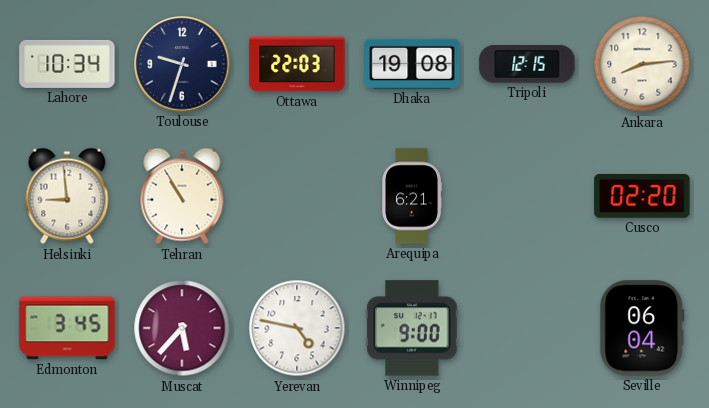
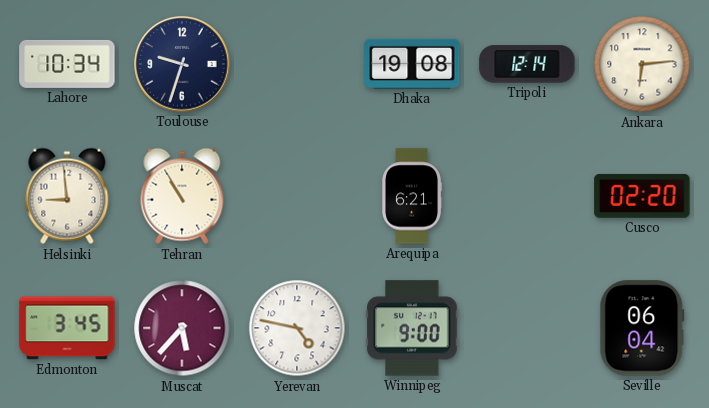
Ottawa: 22:03 -> none (297, 64)
Tripoli: 12:15 -> 12:14 (527, 64)
Ankara: 8:14 -> 6:14 (642, 64)
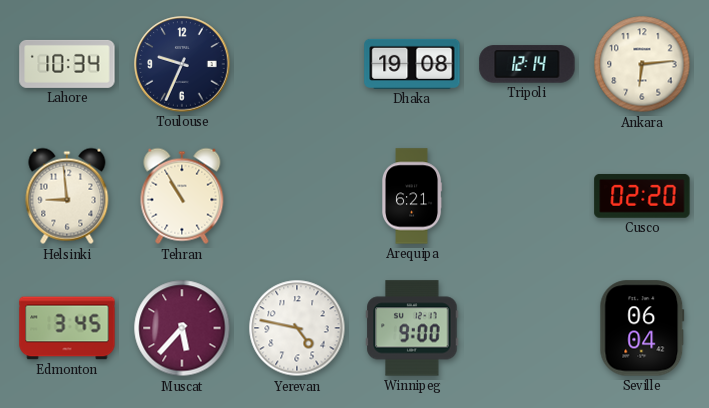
Toulouse: 9:33 -> 9:34 (182, 64)
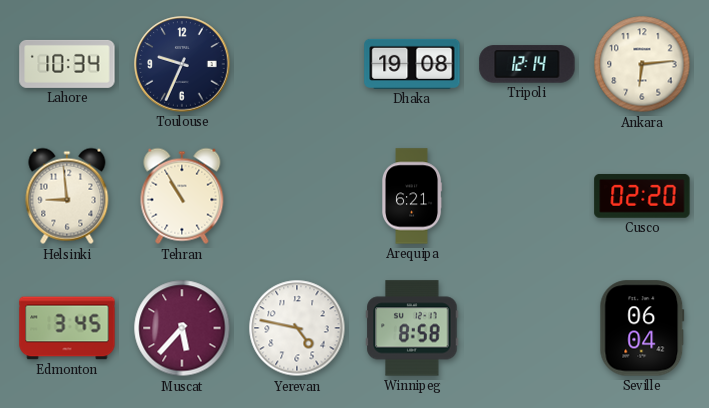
Winnipeg: 9:00 -> 8:58 (412, 328)
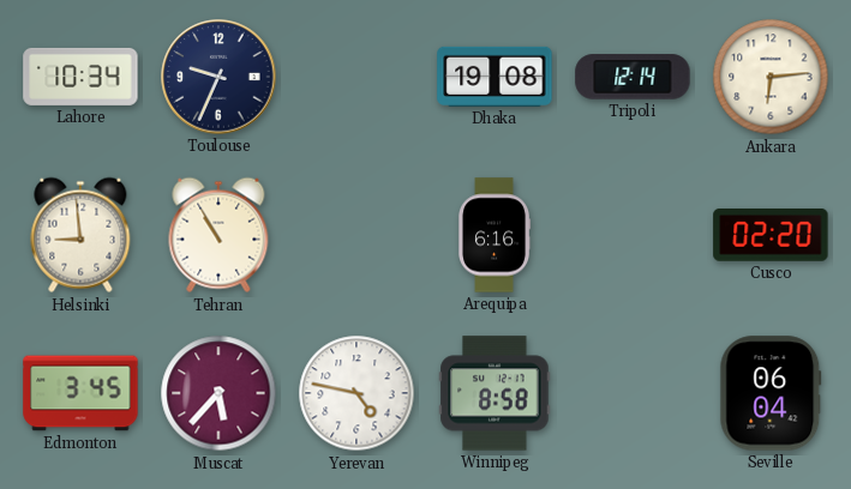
Arequipa: 6:21 -> 6:16 (496, 235)
